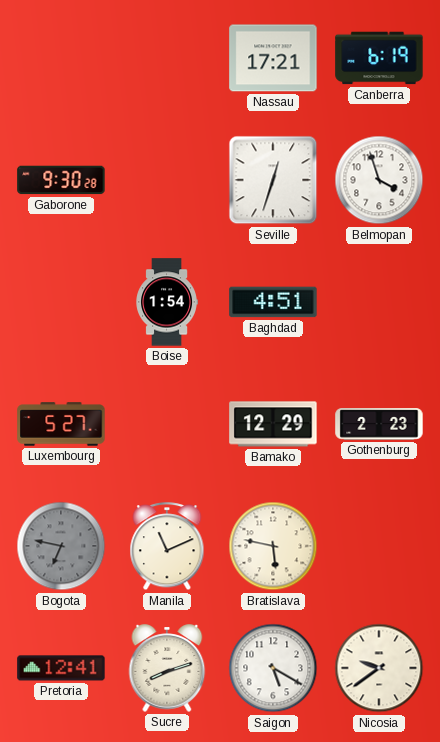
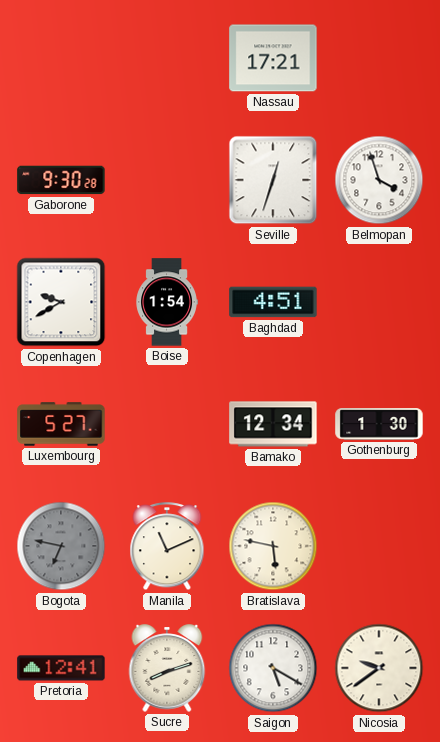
Canberra: 6:19 -> none (379, 58)
Copenhagen: none -> 9:40 (61, 302)
Bamako: 12:29 -> 12:34 (273, 424)
Gothenburg: 2:23 -> 1:30 (379, 424)
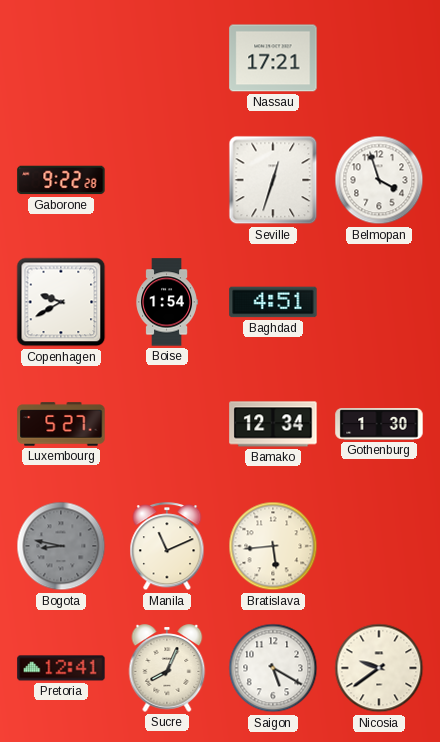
Gaborone: 9:30 -> 9:22 (61, 180)
Bogota: 6:47 -> 8:47 (61, 546)
Bratislava: 5:47 -> 5:44 (273, 546)
Sucre: 8:12 -> 8:04 (167, 668)
